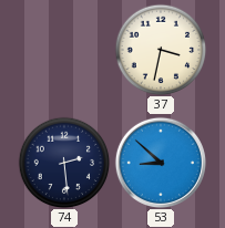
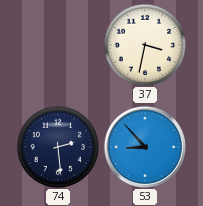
53: 8:52 -> 8:53 (145, 147)
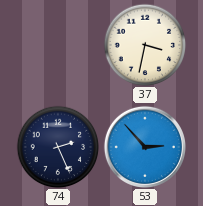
74: 2:29 -> 2:26 (58, 147)
53: 8:53 -> 2:53 (145, 147)
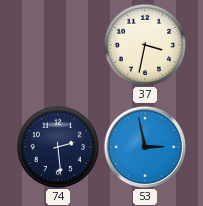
74: 2:26 -> 2:29 (58, 147)
53: 2:53 -> 2:58 (145, 147)
